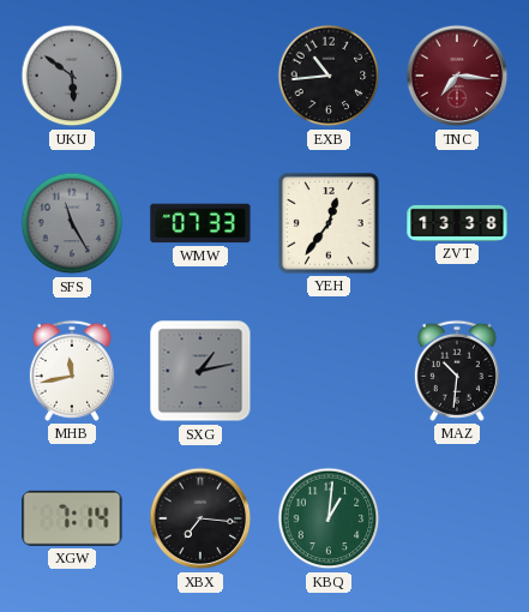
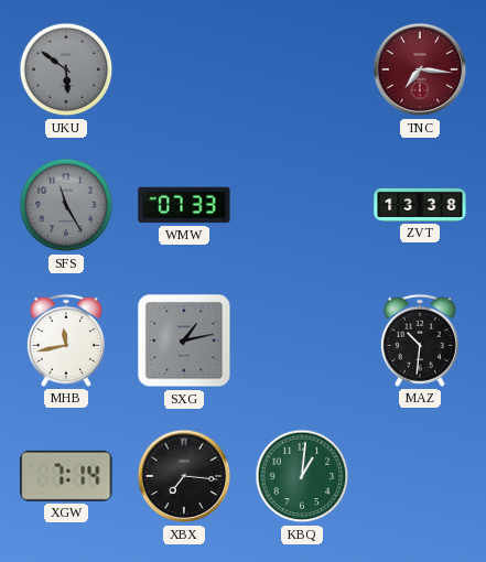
EXB: 10:44 -> none (329, 76)
YEH: 12:36 -> none (329, 223)
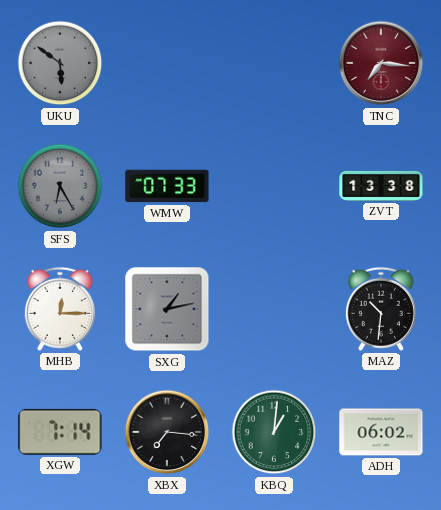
SFS: 11:25 -> 6:25 (60, 186)
MHB: 11:43 -> 12:15 (60, 309)
ADH: none -> 06:02 (381, 432)
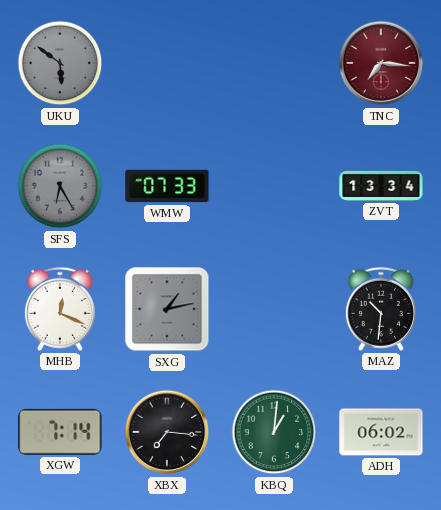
ZVT: 13:38 -> 13:34 (381, 186)
MHB: 12:15 -> 12:19 (60, 309)
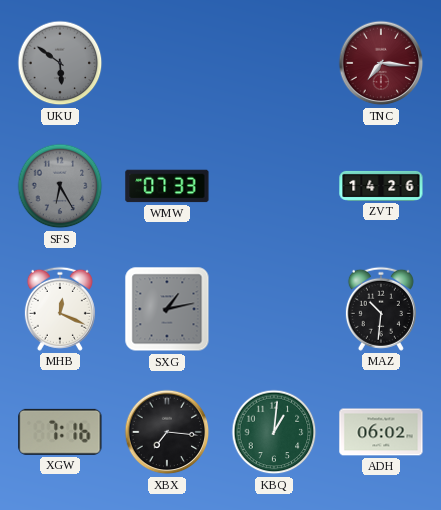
ZVT: 13:34 -> 14:26 (381, 186)
XGW: 7:14 -> 7:16 (60, 432)
